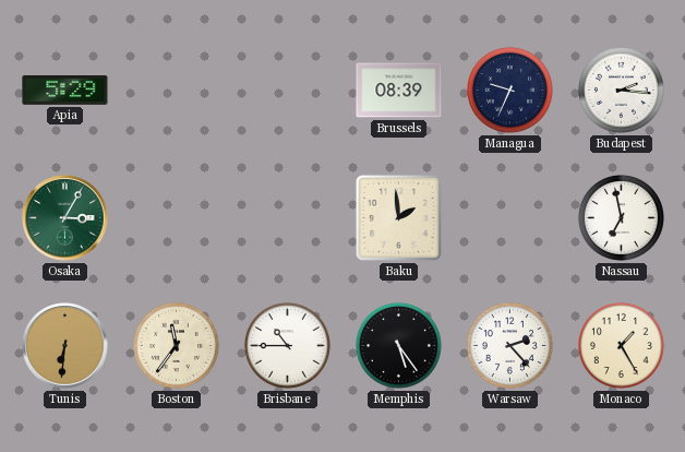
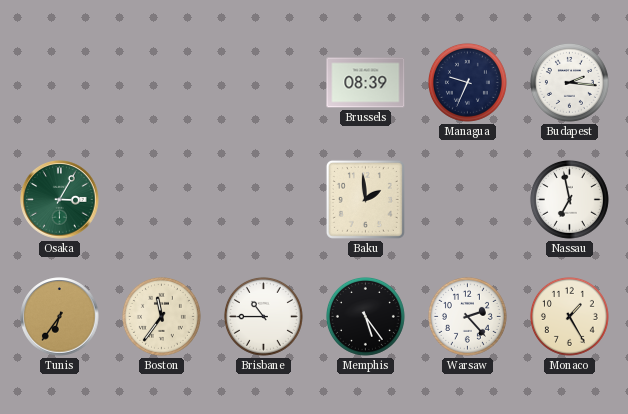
Apia: 5:29 -> none (65, 90)
Tunis: 6:31 -> 6:36 (60, 317)
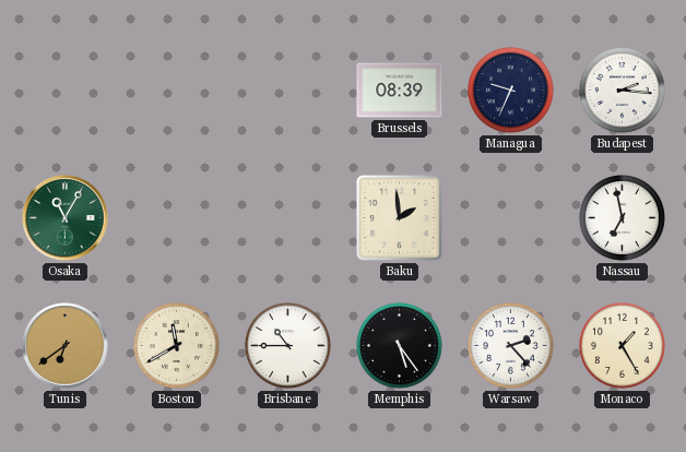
Osaka: 3:05 -> 11:05 (66, 218)
Tunis: 6:36 -> 6:39 (66, 346)
Boston: 11:36 -> 11:40 (176, 345)
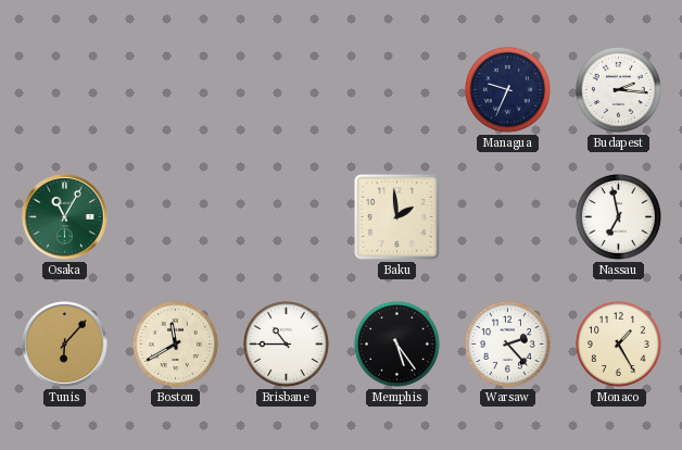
Brussels: 08:39 -> none (400, 91)
Tunis: 6:39 -> 6:07 (65, 345)
